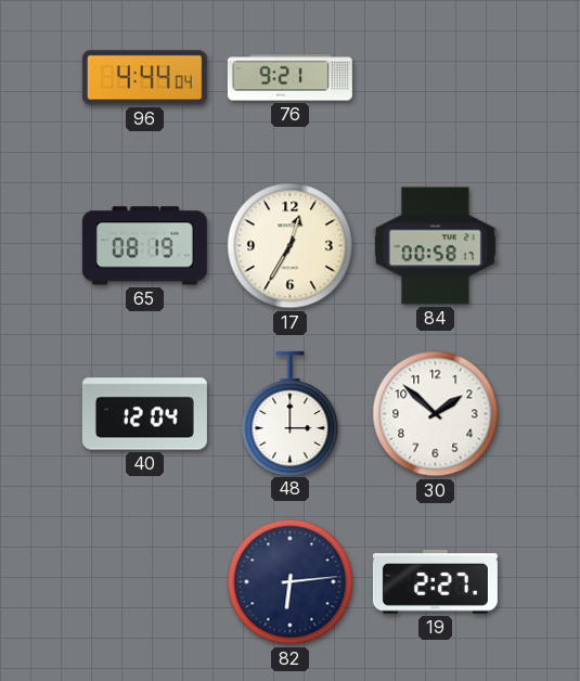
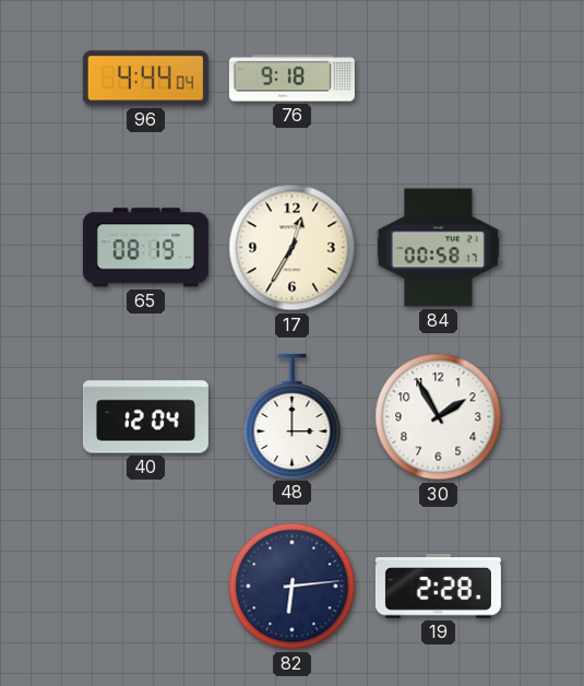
76: 9:21 -> 9:18 (291, 79)
30: 1:52 -> 1:55 (439, 417)
19: 2:27 -> 2:28 (438, 587)
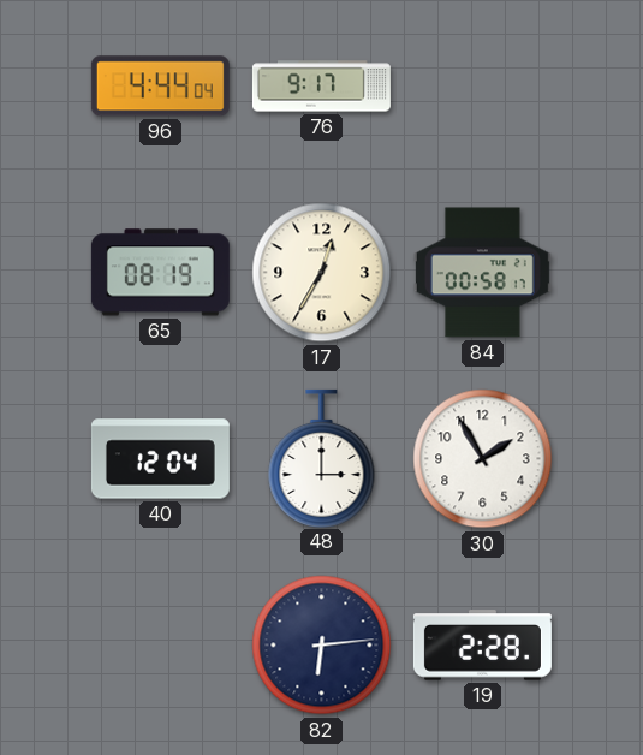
76: 9:18 -> 9:17 (321, 87)
